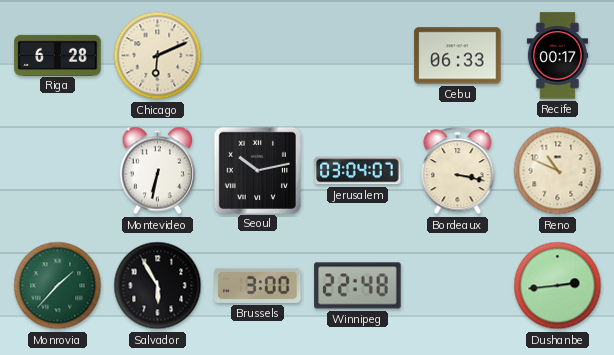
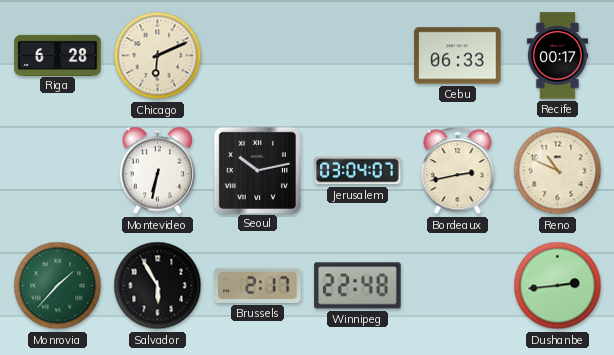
Bordeaux: 3:17 -> 2:43 (458, 171)
Brussels: 3:00 -> 2:17 (258, 285)
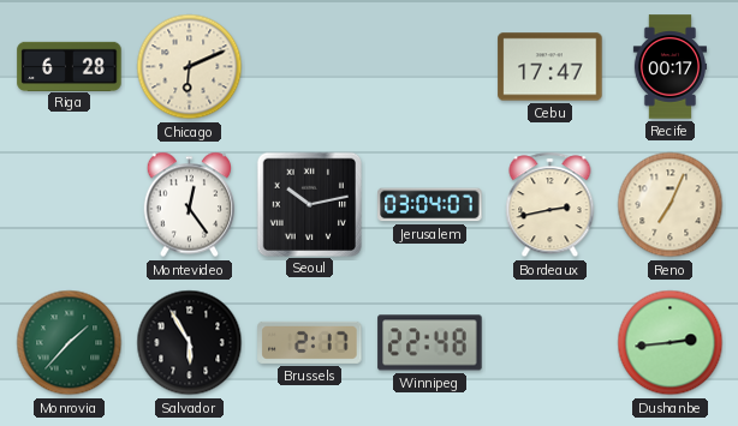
Cebu: 06:33 -> 17:47 (550, 67)
Montevideo: 6:32 -> 12:24 (190, 205)
Reno: 10:49 -> 7:04 (671, 205)
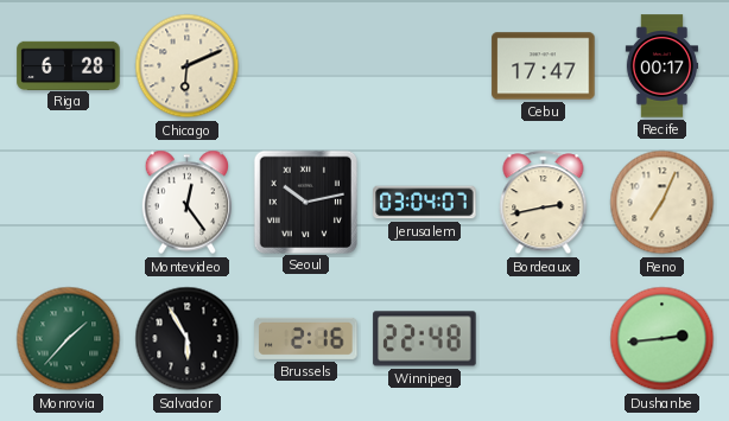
Brussels: 2:17 -> 2:16 (306, 338)
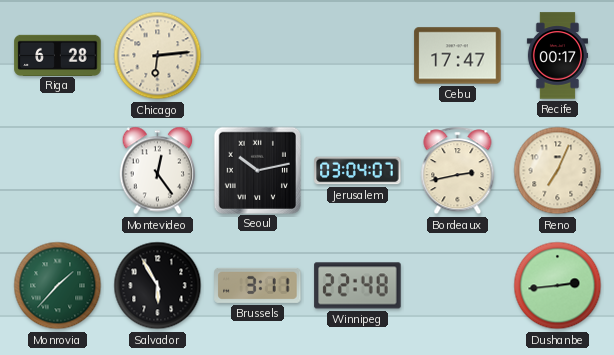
Chicago: 6:11 -> 6:14 (158, 56)
Brussels: 2:16 -> 3:11 (258, 285)
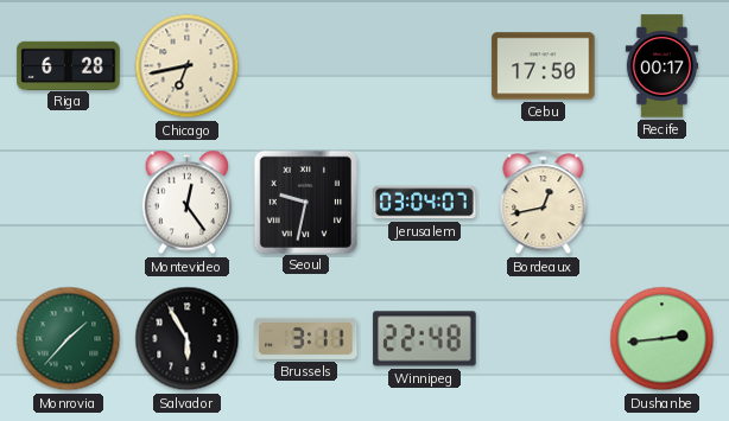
Chicago: 6:14 -> 6:43 (188, 66)
Cebu: 17:47 -> 17:50 (544, 66)
Seoul: 10:13 -> 9:32 (305, 202)
Bordeaux: 2:43 -> 12:43 (544, 203)
Reno: 7:04 -> none (558, 171)
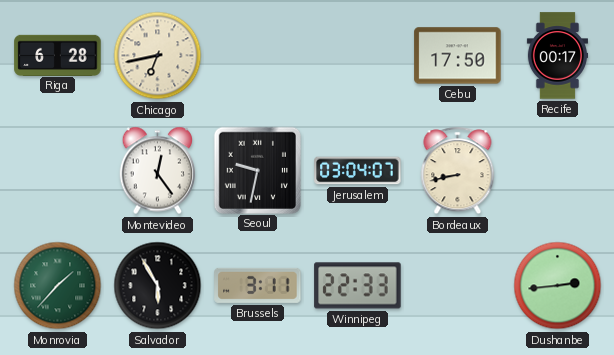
Bordeaux: 12:43 -> 8:43 (458, 171)
Winnipeg: 22:48 -> 22:33 (358, 286)
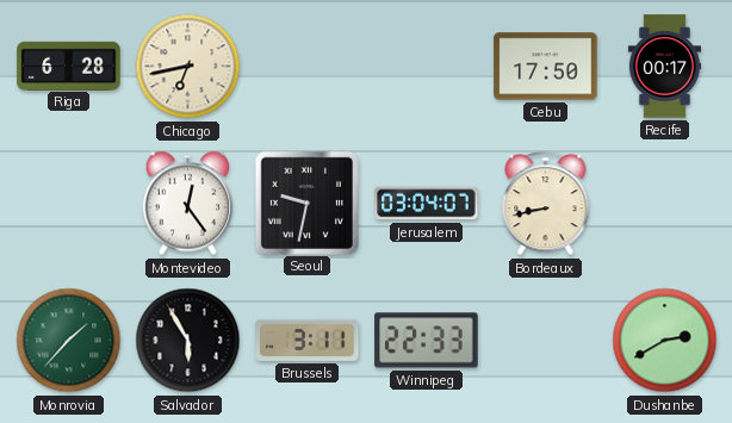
Dushanbe: 2:44 -> 2:40 (665, 341)
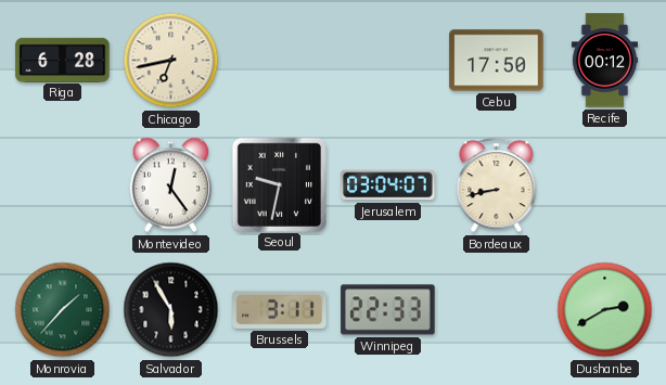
Recife: 00:17 -> 00:12 (604, 61)
